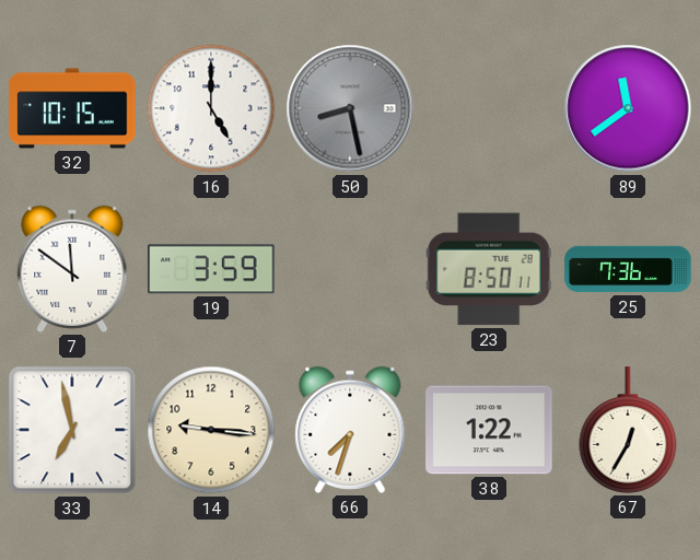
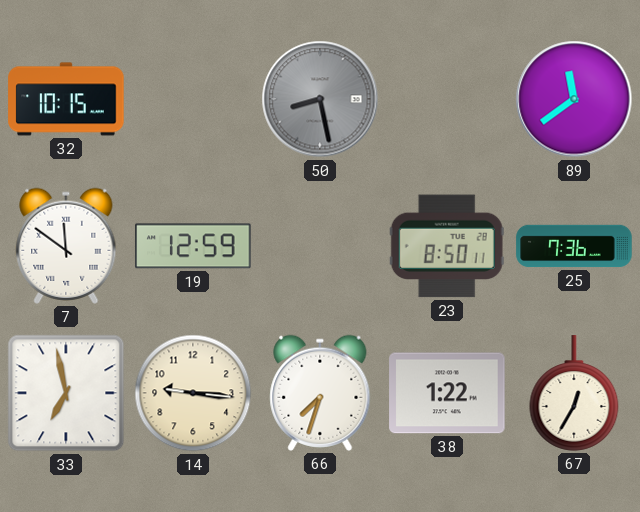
16: 5:00 -> none (211, 108)
19: 3:59 -> 12:59 (193, 246)
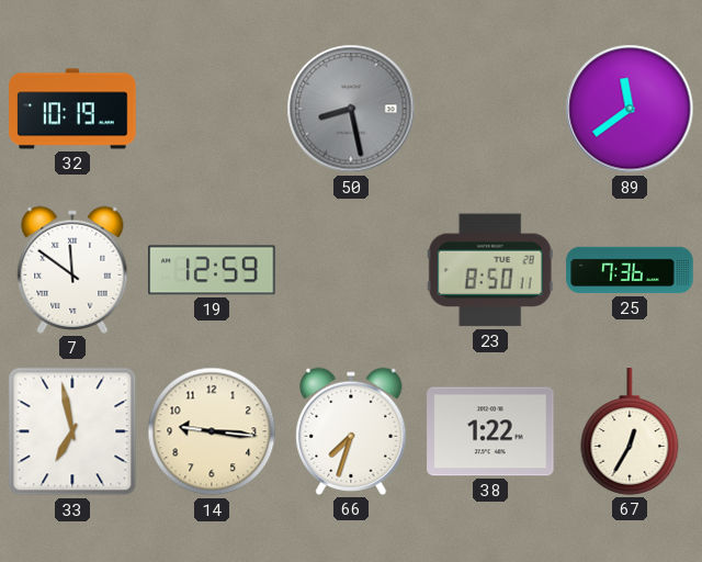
32: 10:15 -> 10:19 (72, 109)
